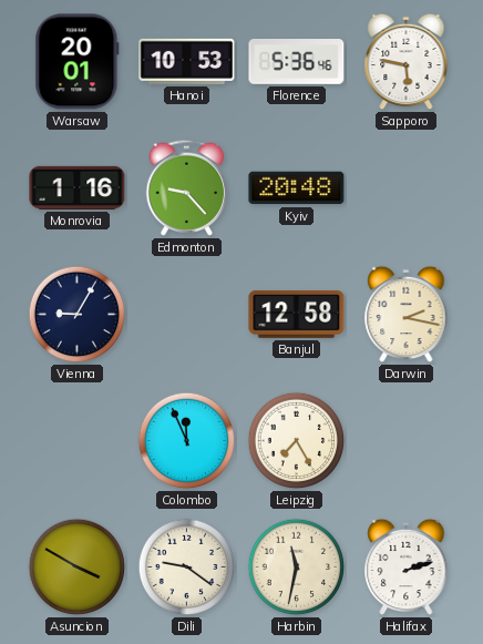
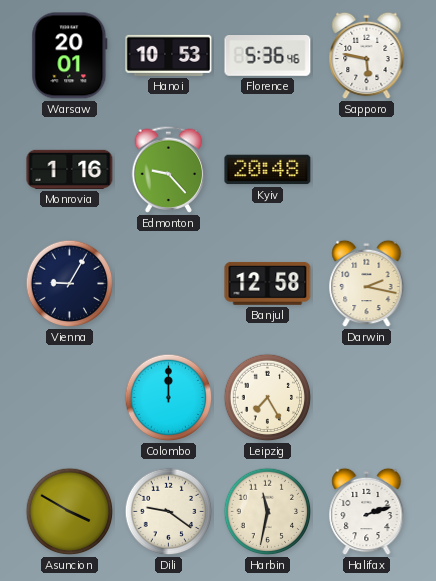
Colombo: 11:56 -> 12:00 (169, 398)
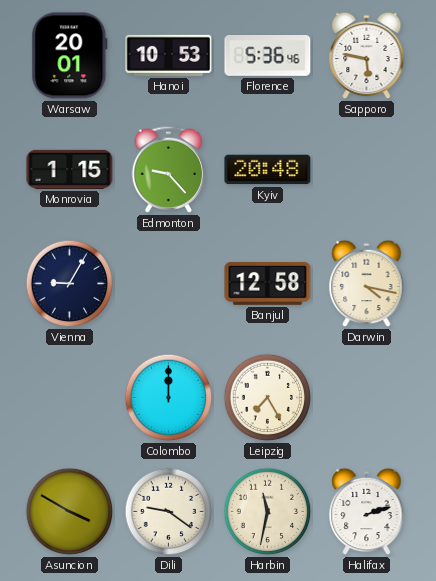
Monrovia: 1:16 -> 1:15 (70, 169)
Darwin: 2:17 -> 4:17 (367, 284)
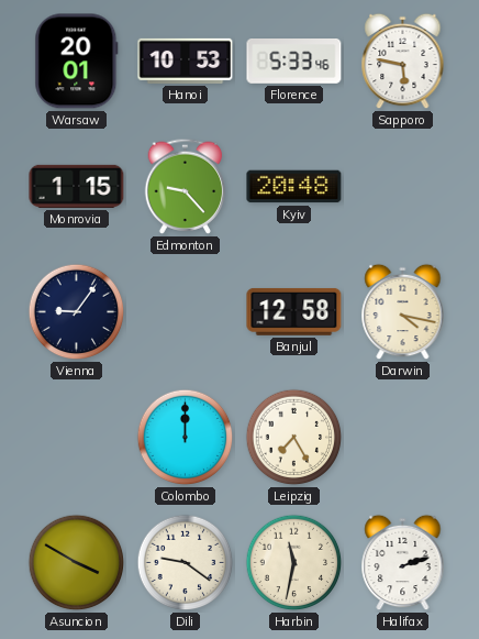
Florence: 5:36 -> 5:33 (294, 62)
Vienna: 9:05 -> 9:06 (77, 312)
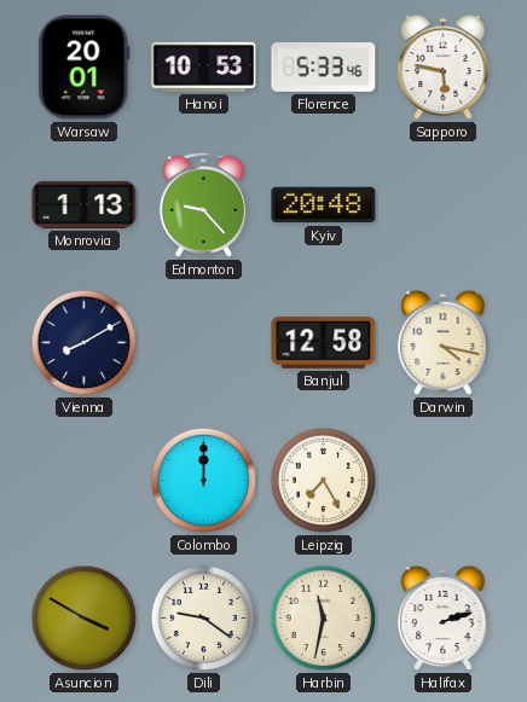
Monrovia: 1:15 -> 1:13 (85, 204)
Vienna: 9:06 -> 8:10 (85, 343)
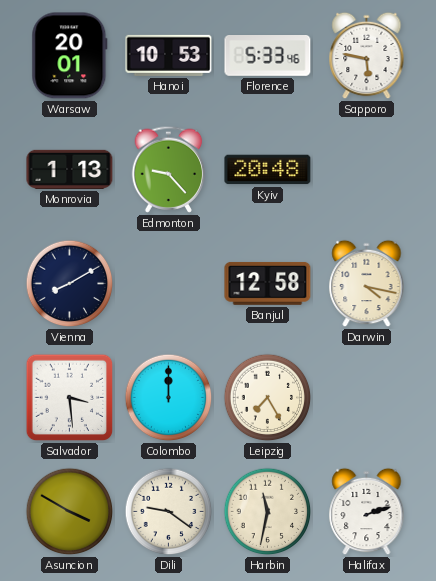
Salvador: none -> 3:29 (70, 398)
